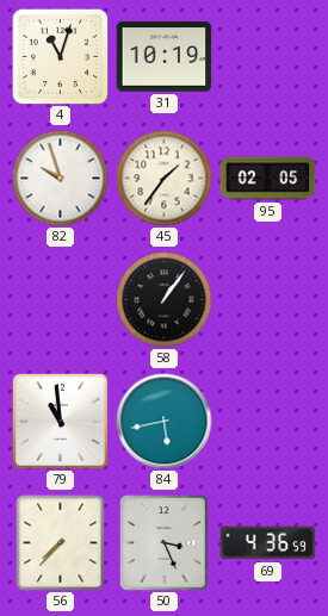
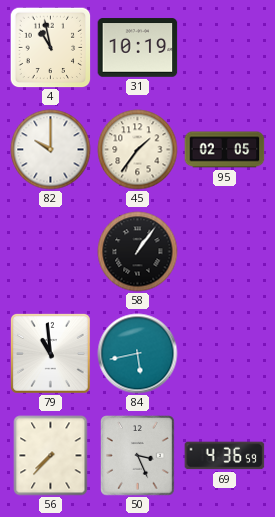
4: 11:03 -> 10:58 (50, 47)
82: 9:57 -> 10:00 (51, 150)
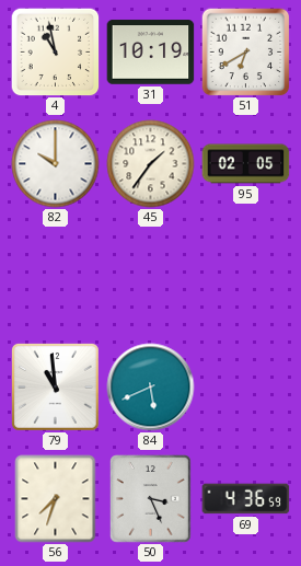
51: none -> 6:40 (245, 51)
58: 1:06 -> none (138, 252)
84: 5:43 -> 5:41 (151, 388)
56: 7:37 -> 7:33 (56, 499)
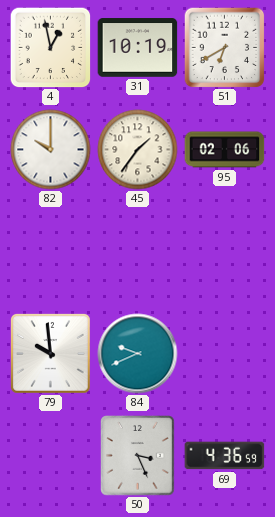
4: 10:58 -> 12:58 (50, 47)
95: 02:05 -> 02:06 (225, 150)
79: 10:59 -> 9:59 (50, 353)
84: 5:41 -> 9:41 (138, 354)
56: 7:33 -> none (56, 499)
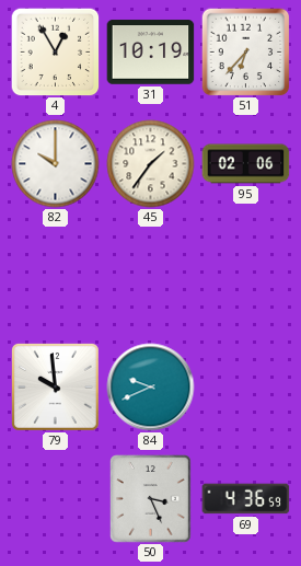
4: 12:58 -> 12:55 (55, 51)
51: 6:40 -> 6:37 (245, 51)
